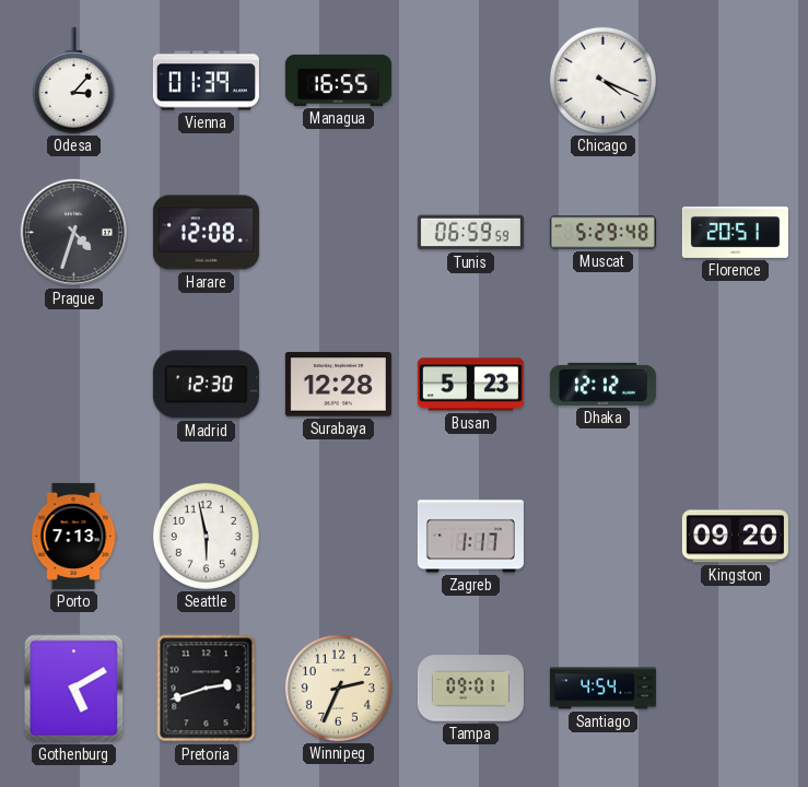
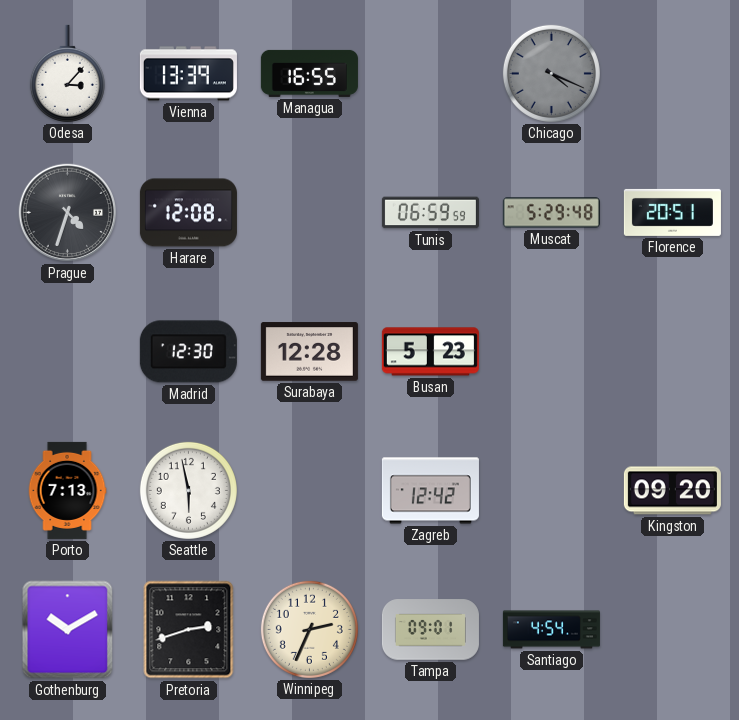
Vienna: 01:39 -> 13:39 (188, 74)
Chicago dial: white -> grey (551, 73)
Dhaka: 12:12 -> none (602, 384)
Zagreb: 1:17 -> 12:42 (430, 491)
Gothenburg: 5:10 -> 10:10 (68, 630)
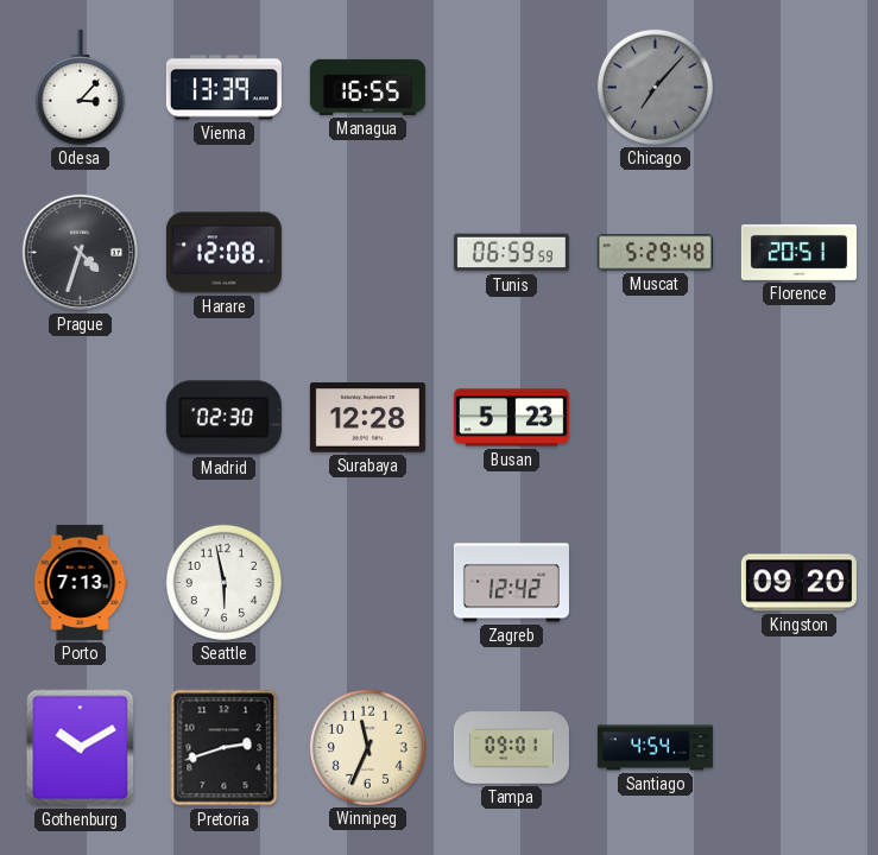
Chicago: 4:19 -> 7:07 (655, 87)
Madrid: 12:30 -> 02:30 (223, 418)
Winnipeg: 2:34 -> 11:34 (367, 747)
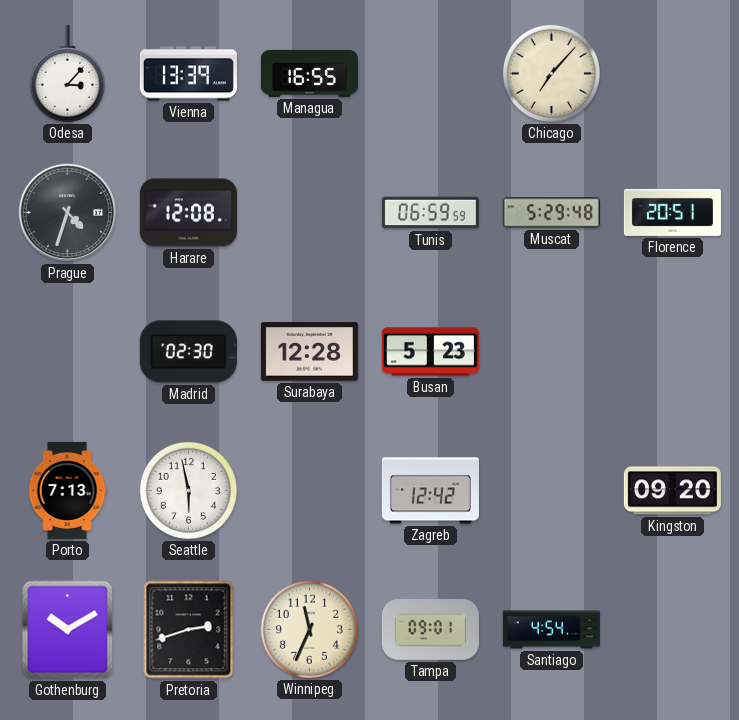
Chicago dial: grey -> cream (551, 73)
